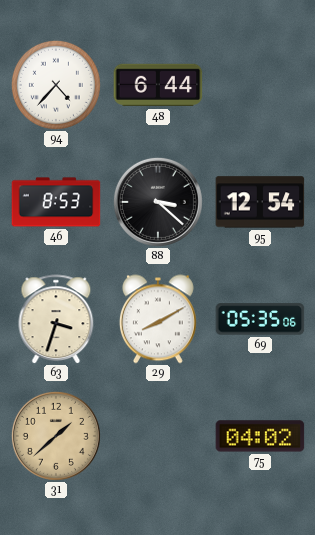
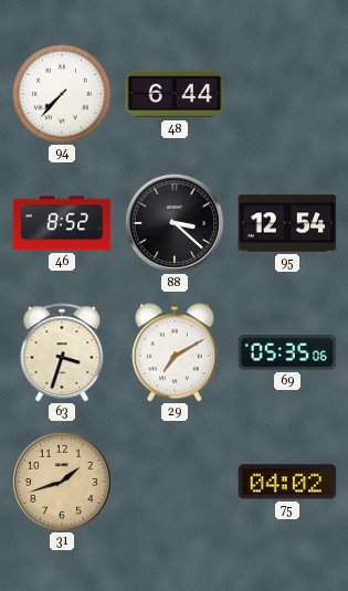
94: 4:37 -> 7:37 (62, 94)
46: 8:53 -> 8:52 (62, 223)
29: 8:10 -> 7:10 (175, 352)
31: 1:38 -> 1:42 (62, 482)
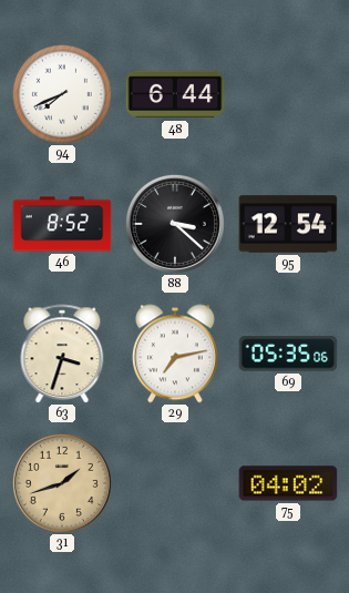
94: 7:37 -> 7:41 (62, 94)
29: 7:10 -> 7:13 (175, 354)
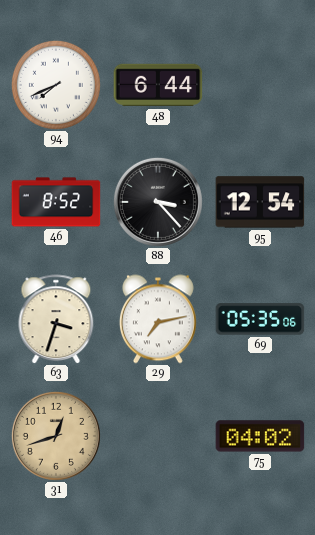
88: 3:22 -> 3:23 (158, 202)
31: 1:42 -> 12:42 (56, 436)
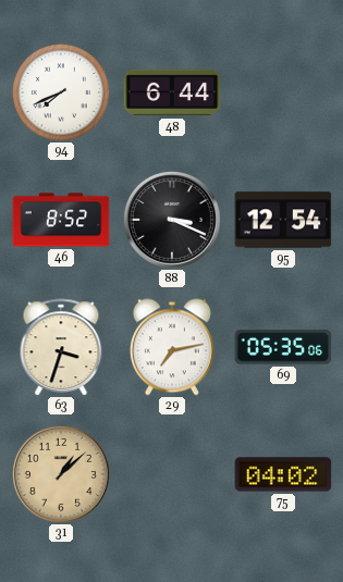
88: 3:23 -> 3:19 (172, 220)
31: 12:42 -> 1:08 (61, 474)
